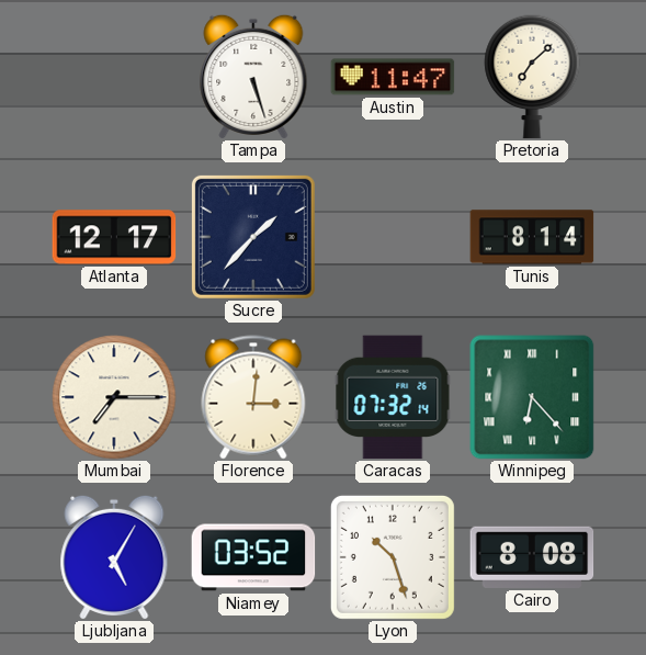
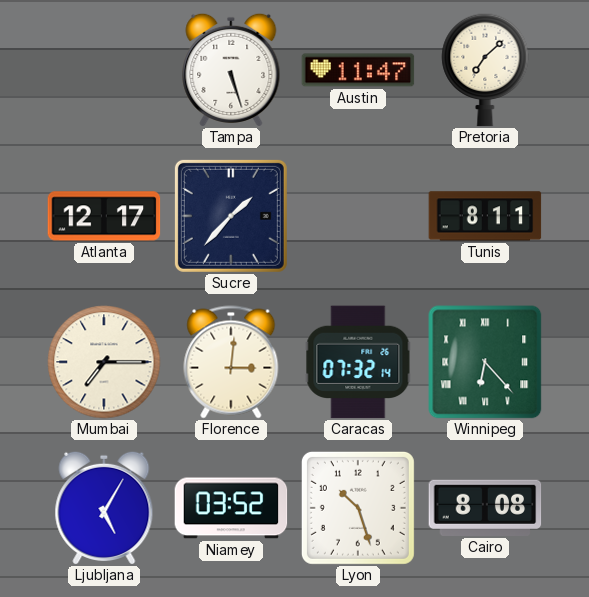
Tunis: 8:14 -> 8:11 (485, 216)
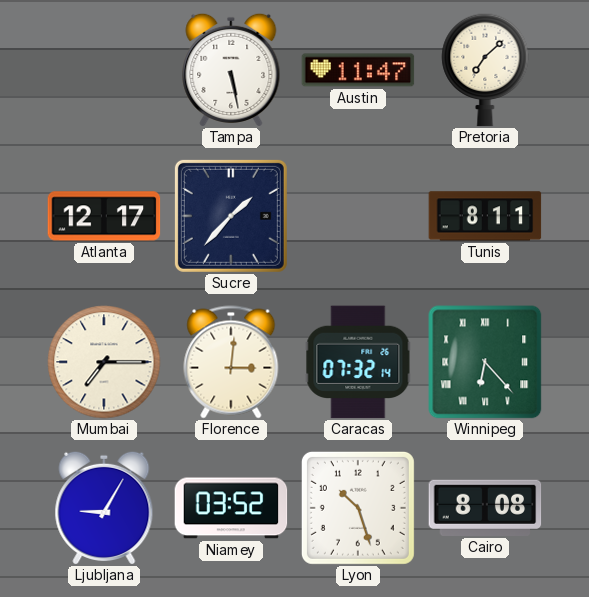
Tampa: 5:27 -> 5:28 (231, 69)
Ljubljana: 5:05 -> 9:05 (104, 507)
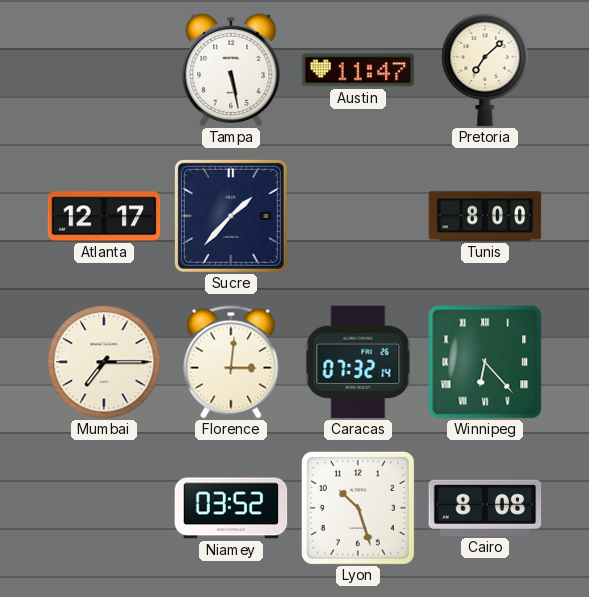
Tunis: 8:11 -> 8:00 (485, 216)
Ljubljana: 9:05 -> none (104, 507)
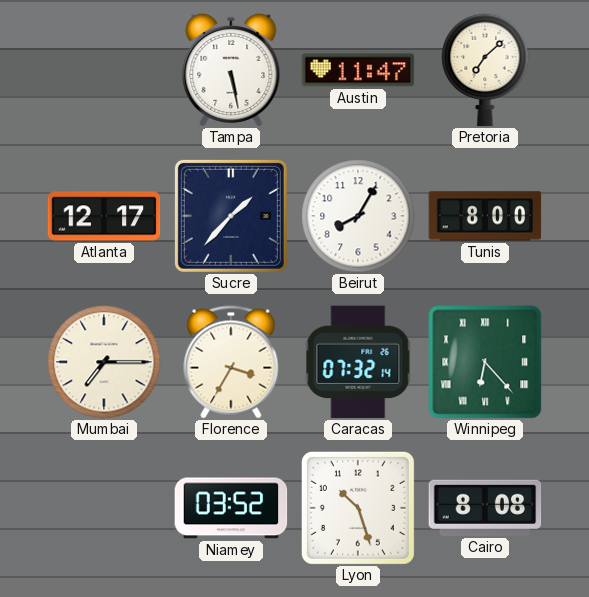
Beirut: none -> 8:05 (358, 216)
Florence: 3:01 -> 3:35 (231, 362)
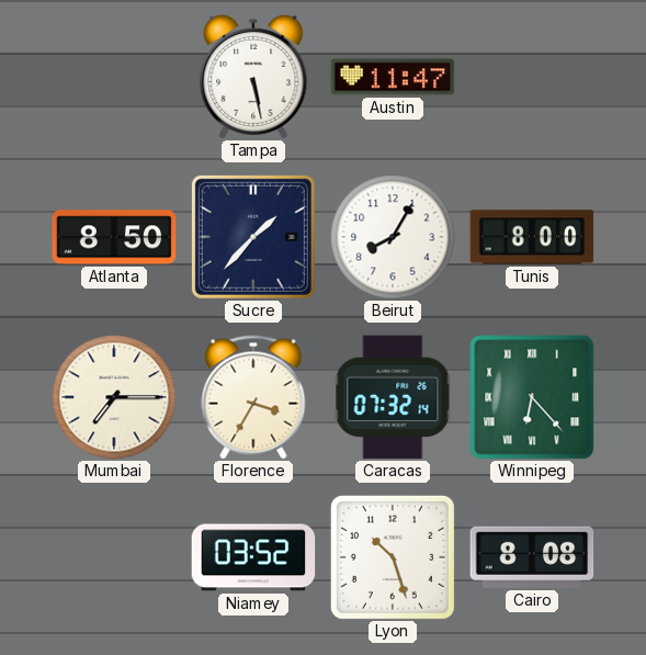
Pretoria: 7:08 -> none (485, 70)
Atlanta: 12:17 -> 8:50 (114, 237)
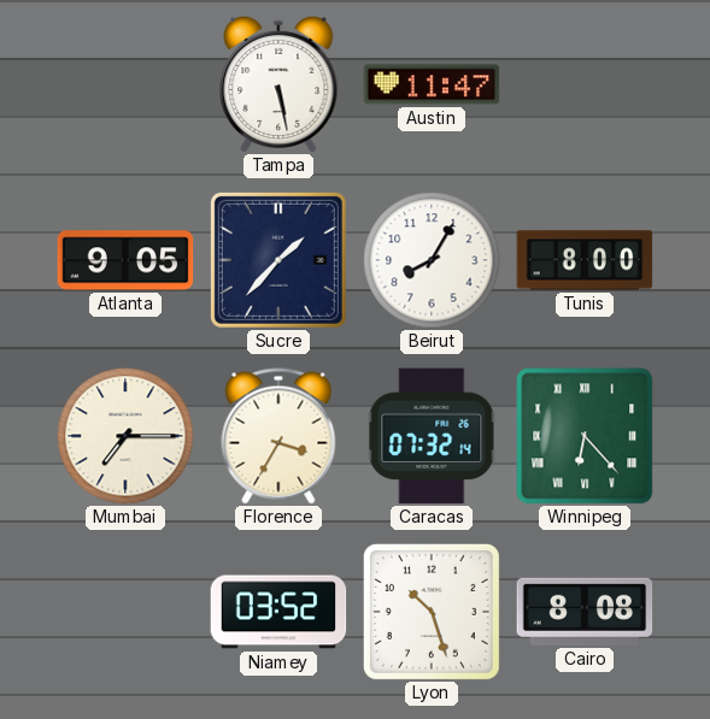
Atlanta: 8:50 -> 9:05 (125, 260)
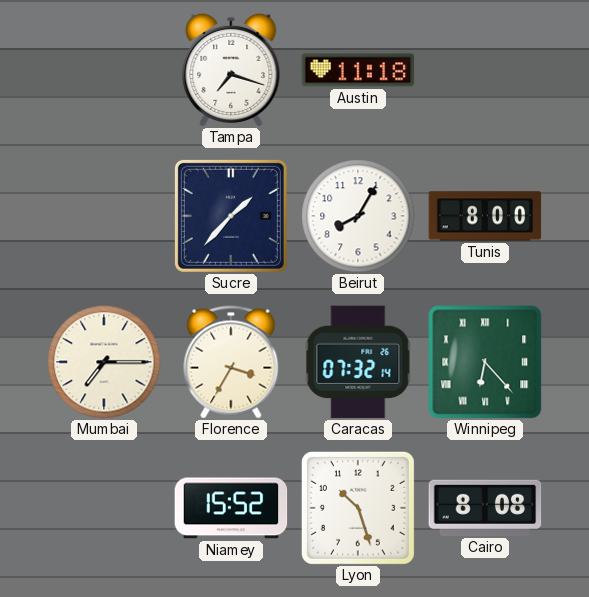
Tampa: 5:28 -> 7:18 (231, 69)
Austin: 11:47 -> 11:18 (358, 70)
Atlanta: 9:05 -> none (125, 260)
Niamey: 03:52 -> 15:52 (231, 508)
